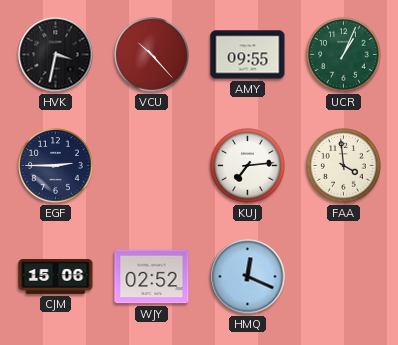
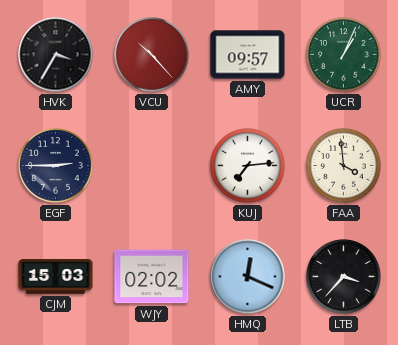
HVK: 3:32 -> 3:35 (56, 55)
AMY: 09:55 -> 09:57 (248, 55)
CJM: 15:06 -> 15:03 (56, 277)
WJY: 02:52 -> 02:02 (152, 277)
LTB: none -> 3:37 (344, 277)
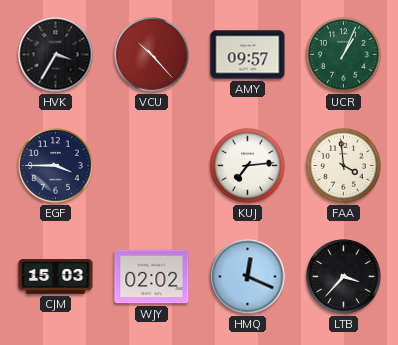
EGF: 2:45 -> 3:45 (56, 166)
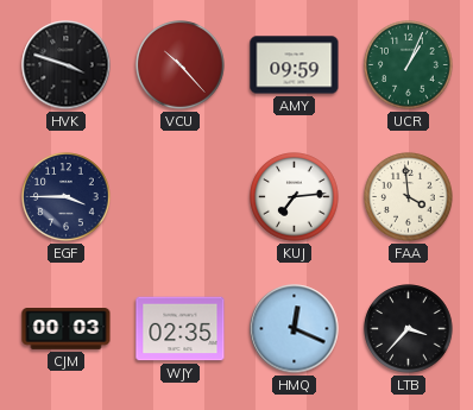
HVK: 3:35 -> 3:48 (67, 65)
AMY: 09:57 -> 09:59 (295, 65)
CJM: 15:03 -> 00:03 (67, 329)
WJY: 02:02 -> 02:35 (181, 329)
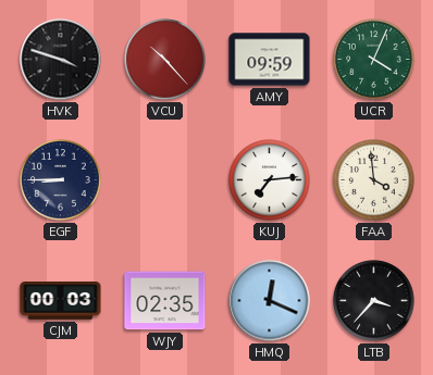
UCR: 1:04 -> 4:04 (374, 60)
EGF: 3:45 -> 8:45 (61, 180)
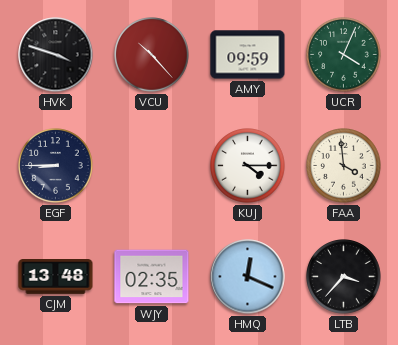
KUJ: 7:14 -> 4:15 (248, 166)
CJM: 00:03 -> 13:48 (56, 277)
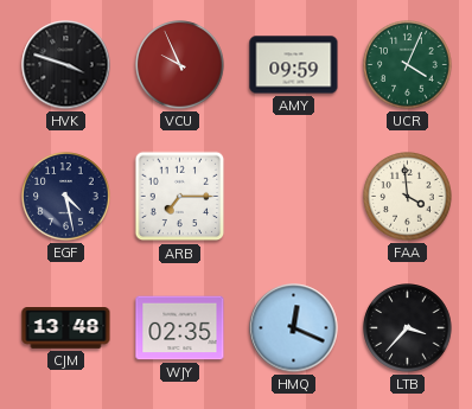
VCU: 10:23 -> 9:56 (180, 65)
EGF: 8:45 -> 4:28 (66, 197)
ARB: none -> 7:15 (180, 197)
KUJ: 4:15 -> none (248, 166)
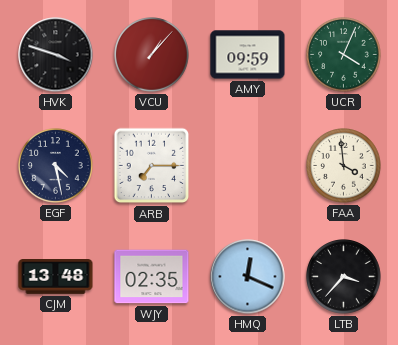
VCU: 9:56 -> 1:07 (152, 55)
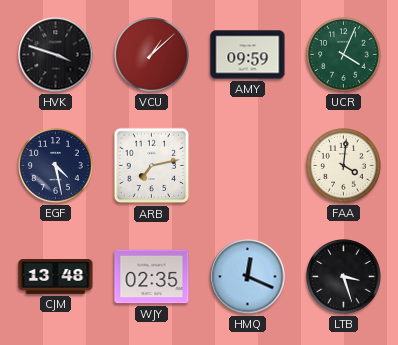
VCU: 1:07 -> 1:08 (152, 55)
ARB: 7:15 -> 7:13 (152, 166)
FAA: 3:59 -> 4:01 (344, 166)
LTB: 3:37 -> 3:27 (344, 277)
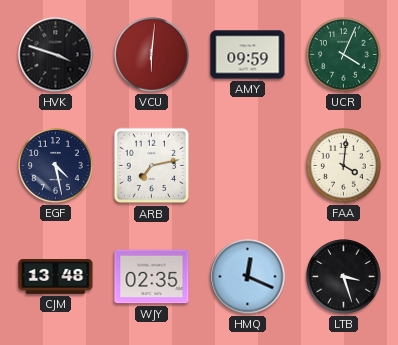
VCU: 1:08 -> 6:01 (152, 55)
